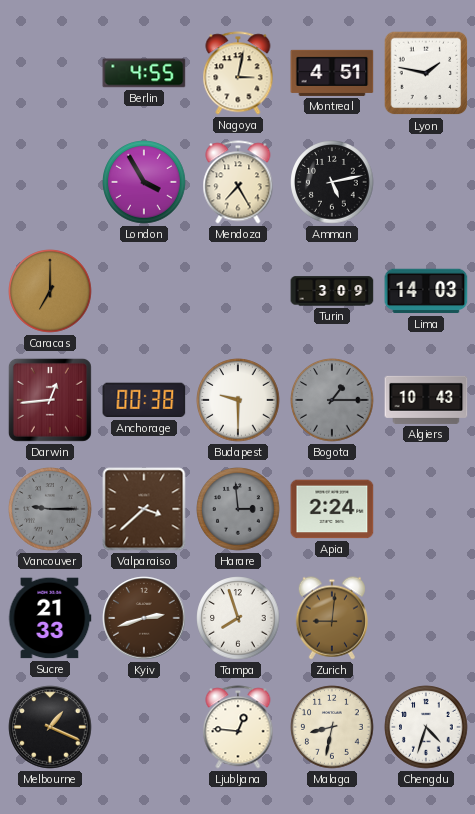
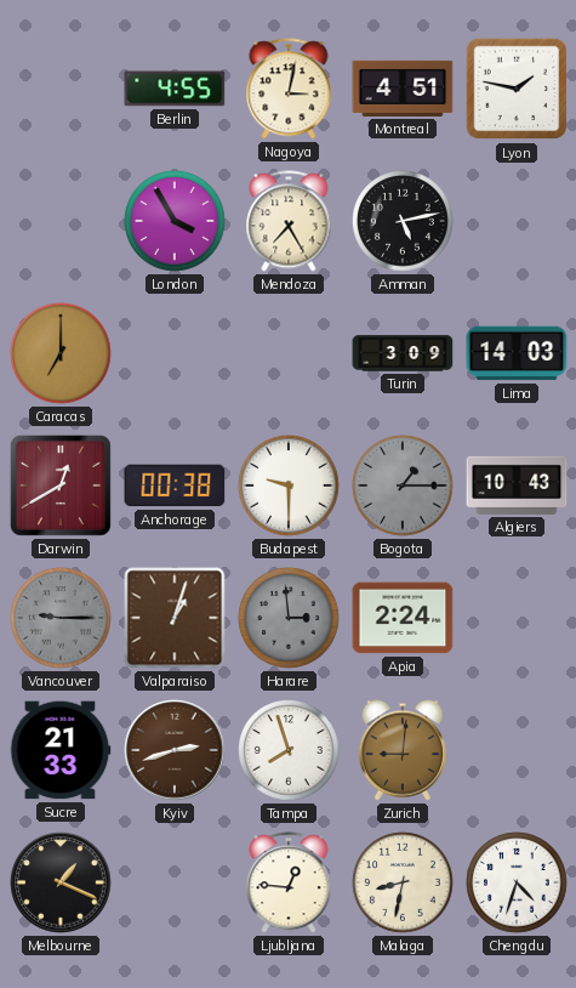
Darwin: 12:44 -> 12:40 (61, 486)
Valparaiso: 3:38 -> 1:03 (175, 618)
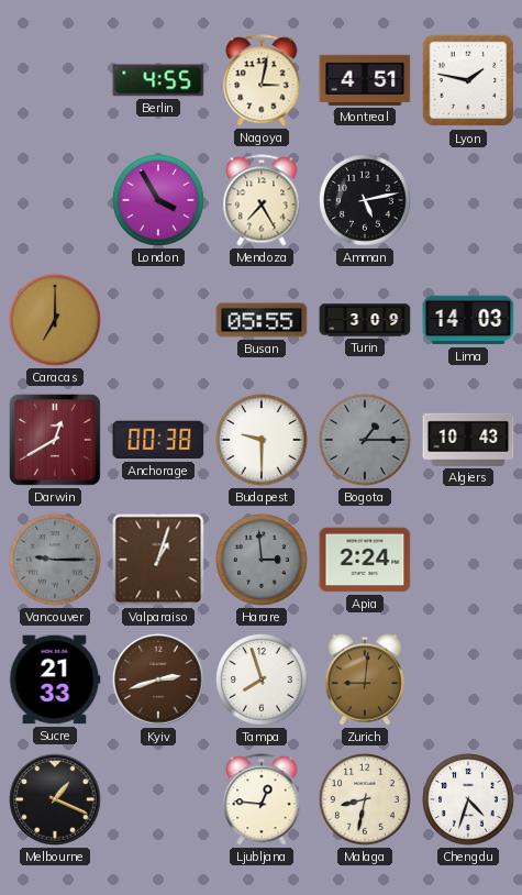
Busan: none -> 05:55 (262, 320)
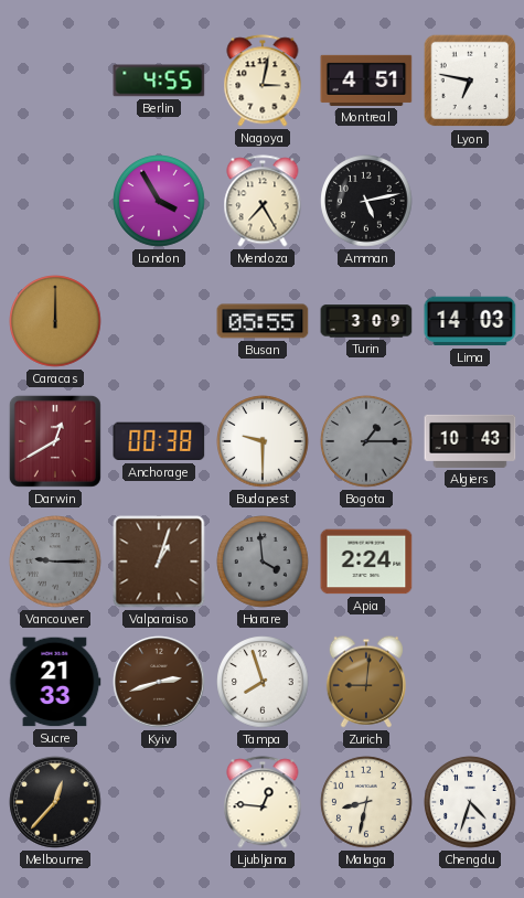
Lyon: 1:47 -> 6:47 (470, 81)
Caracas: 7:00 -> 12:00 (55, 321)
Harare: 2:59 -> 3:59 (263, 562)
Melbourne: 1:19 -> 12:37 (55, 802)
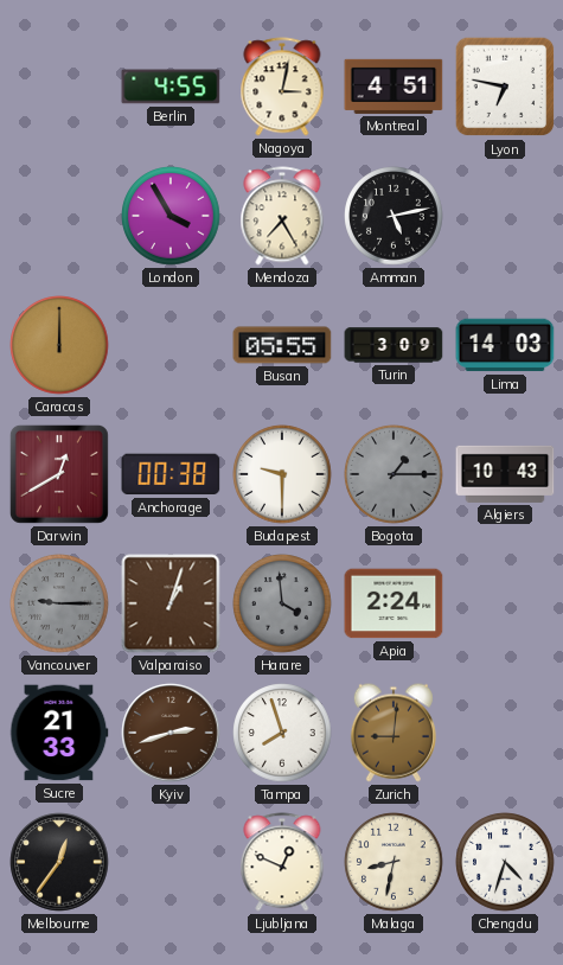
Melbourne: 12:37 -> 12:36 (59, 862)
Ljubljana: 12:46 -> 12:49 (282, 862)
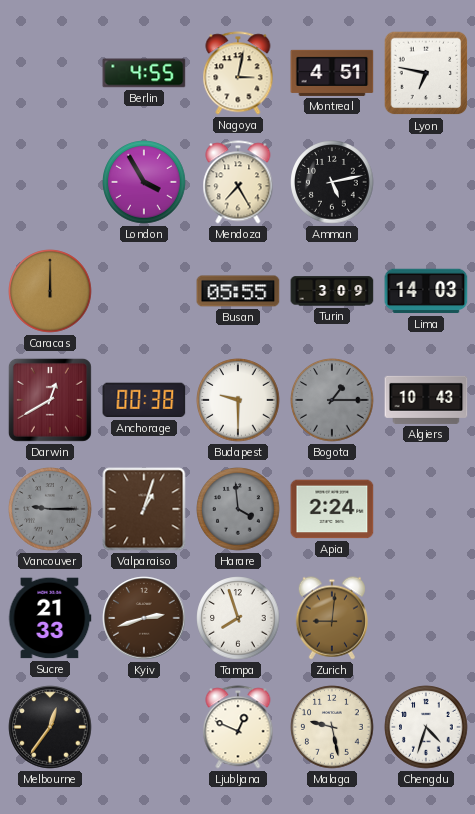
Malaga: 8:32 -> 9:28 (332, 727)
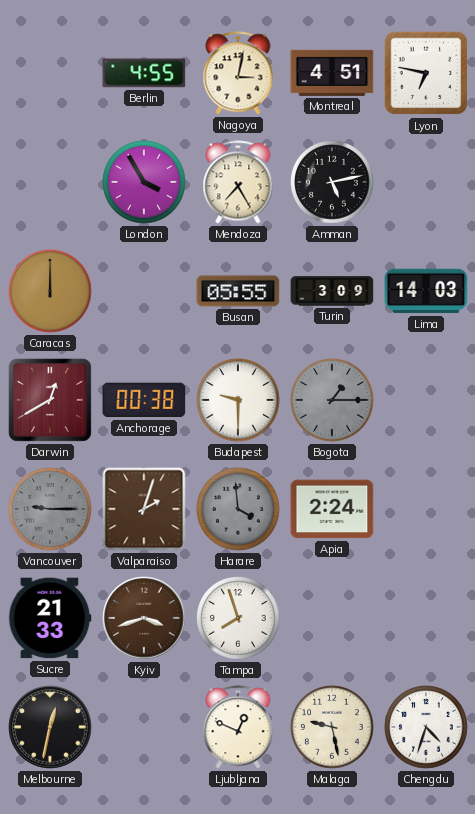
Algiers: 10:43 -> none (426, 400)
Valparaiso: 1:03 -> 2:03 (144, 509)
Kyiv: 2:42 -> 3:42 (144, 618)
Zurich: 9:01 -> none (332, 618)
Melbourne: 12:36 -> 12:32 (50, 727)
